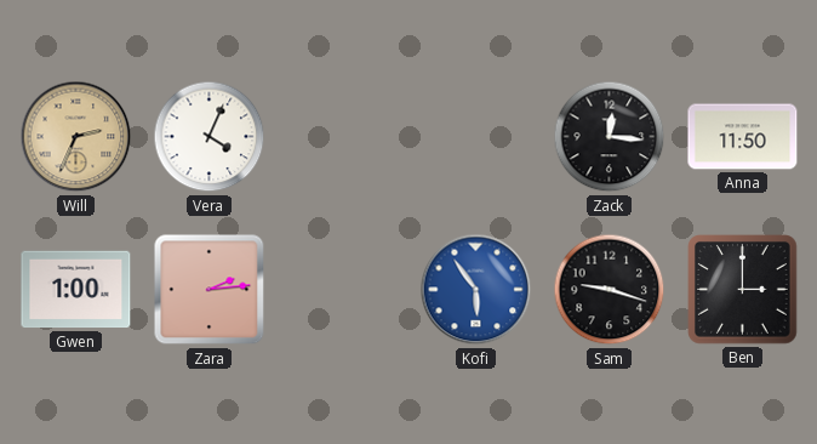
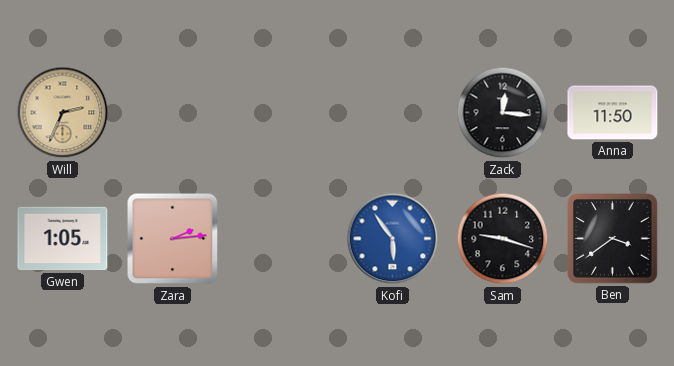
Vera: 4:04 -> none (210, 137)
Gwen: 1:00 -> 1:05 (63, 239)
Ben: 3:00 -> 3:39 (613, 239)
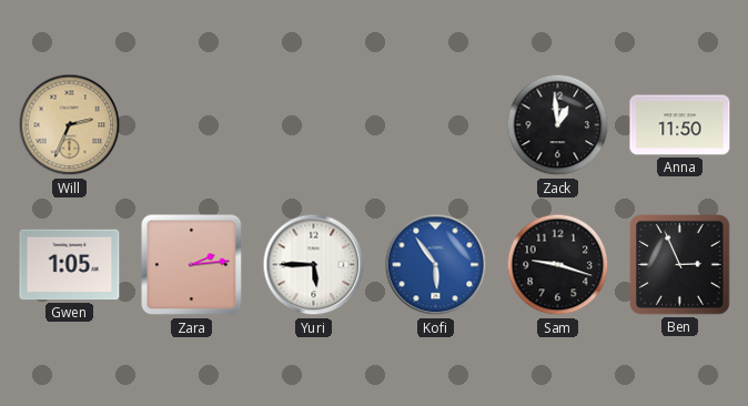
Zack: 12:16 -> 12:59 (558, 125)
Yuri: none -> 5:45 (314, 265)
Ben: 3:39 -> 2:56 (680, 265)
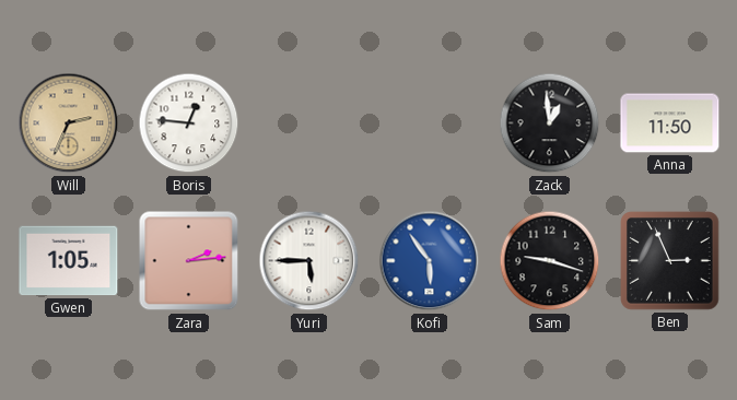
Boris: none -> 12:46 (189, 123)
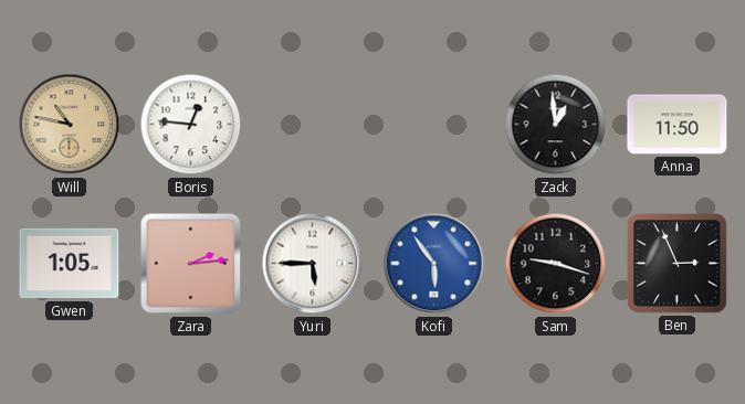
Will: 2:34 -> 10:47 (70, 125)
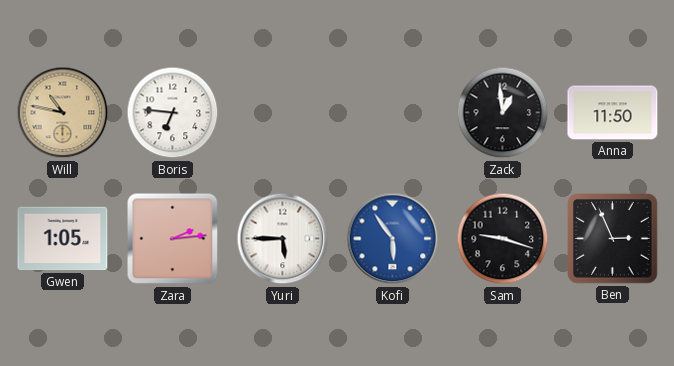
Boris: 12:46 -> 6:46 (173, 113)
